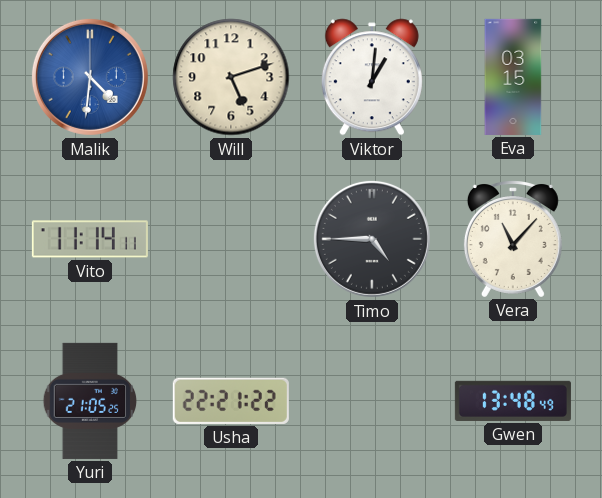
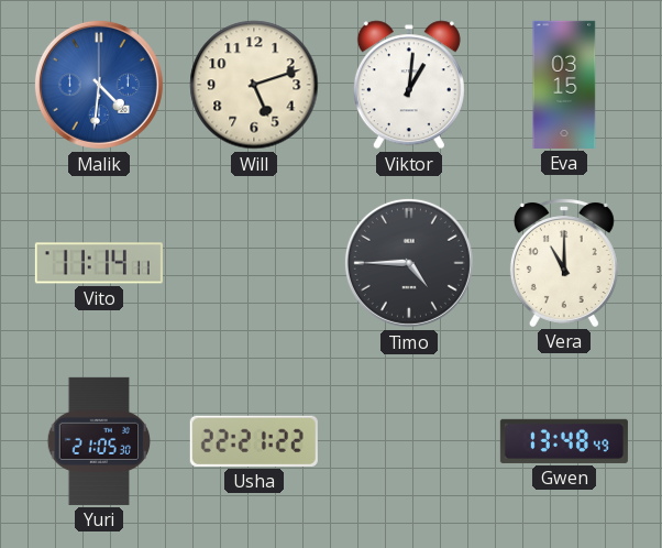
Vera: 11:07 -> 11:00 (564, 263)
Yuri: 21:05:25 -> 21:05:30 (99, 441)
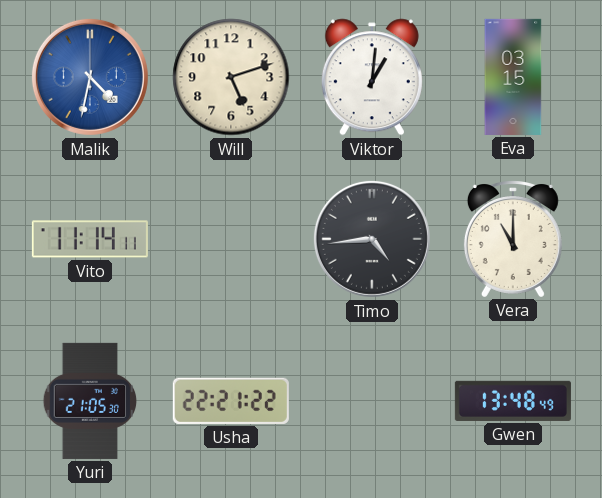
Malik: 4:31 -> 4:32 (90, 77)
Timo: 4:45 -> 4:44 (372, 239)
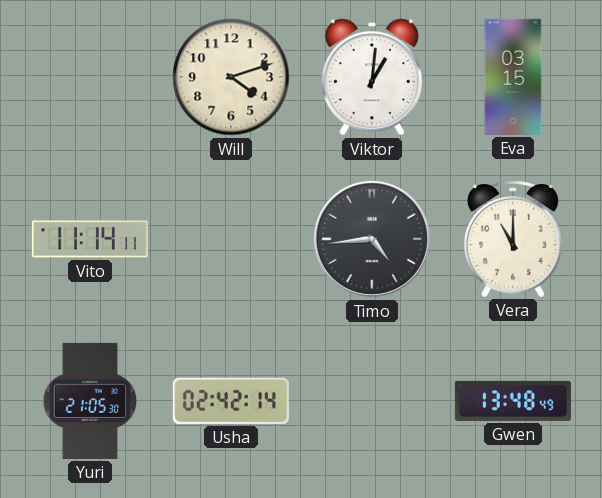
Malik: 4:32 -> none (90, 77)
Will: 5:12 -> 4:12 (231, 77)
Usha: 22:21 -> 02:42 (231, 401)
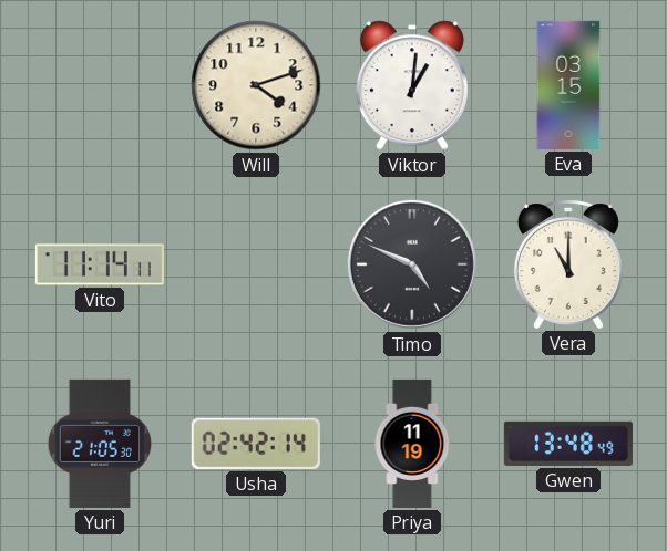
Timo: 4:44 -> 4:49 (412, 264)
Priya: none -> 11:19 (412, 444)
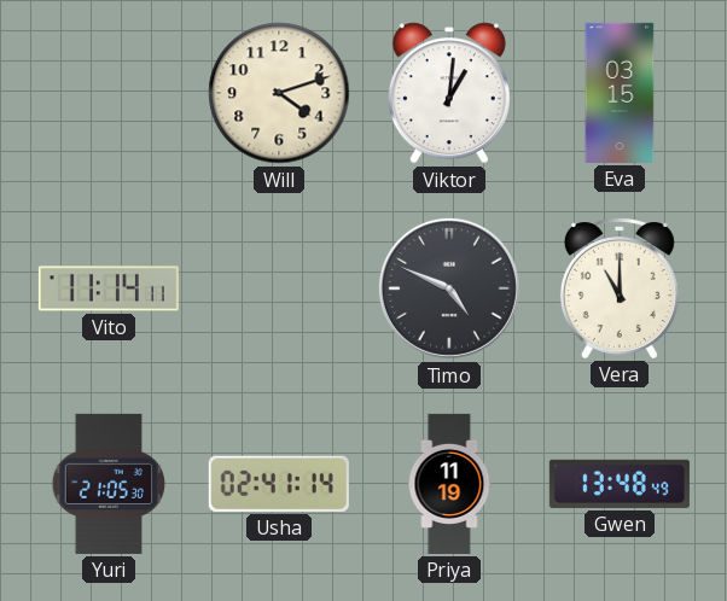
Usha: 02:42 -> 02:41 (279, 484)
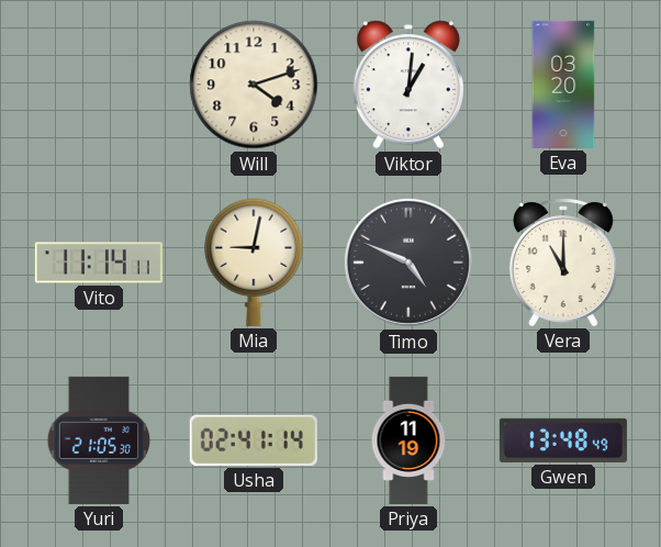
Eva: 03:15 -> 03:20 (563, 85)
Mia: none -> 9:02 (254, 263)
